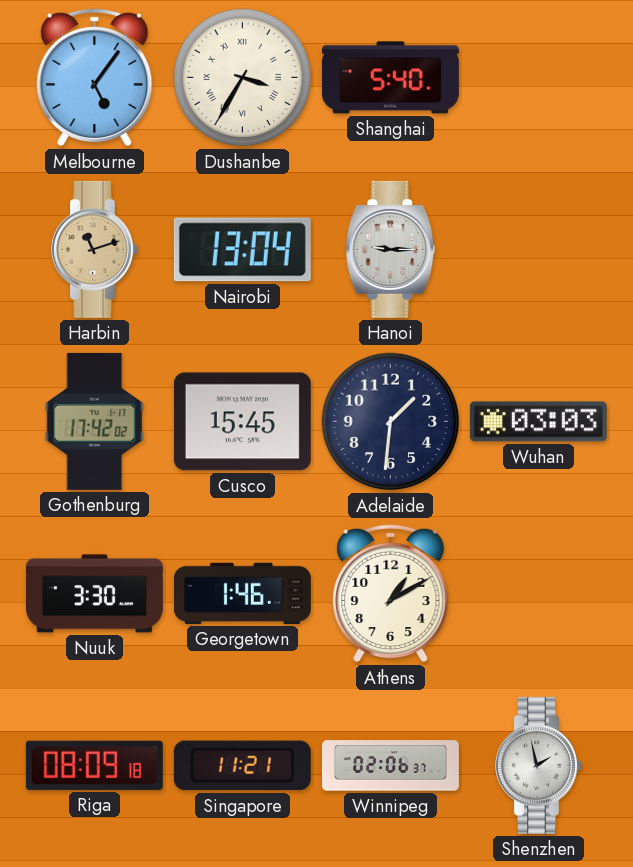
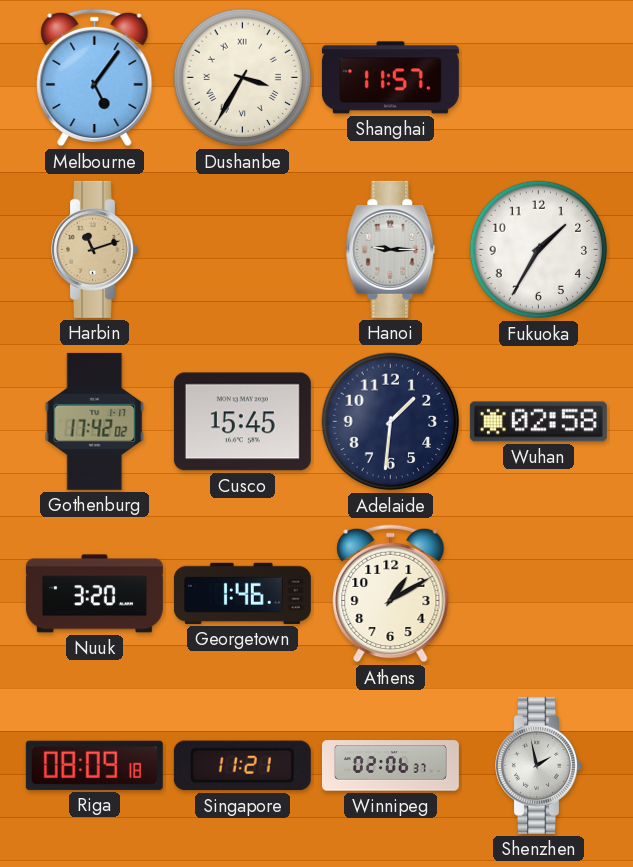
Shanghai: 5:40 -> 11:57 (390, 78)
Nairobi: 13:04 -> none (242, 250)
Fukuoka: none -> 1:35 (539, 250)
Wuhan: 03:03 -> 02:58 (538, 422)
Nuuk: 3:30 -> 3:20 (94, 594)
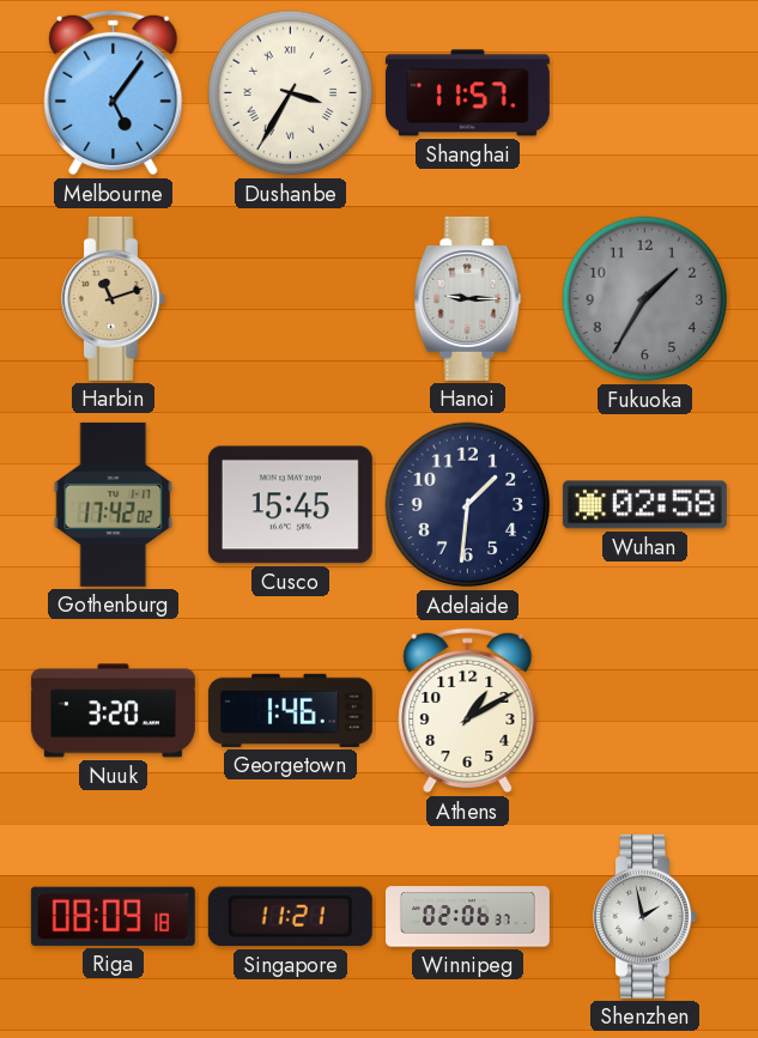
Fukuoka dial: white -> grey (645, 299)
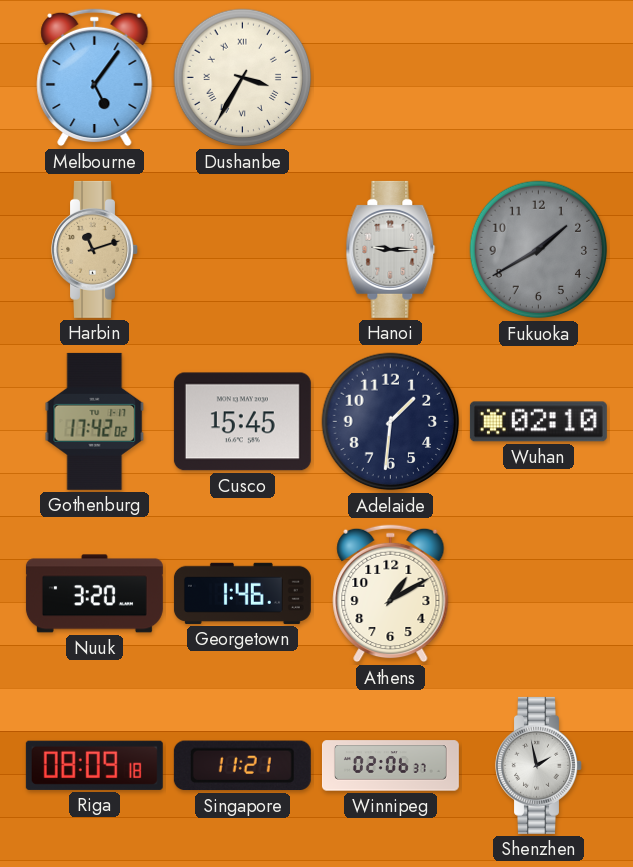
Shanghai: 11:57 -> none (467, 93)
Fukuoka: 1:35 -> 1:40 (539, 250)
Wuhan: 02:58 -> 02:10 (538, 422)
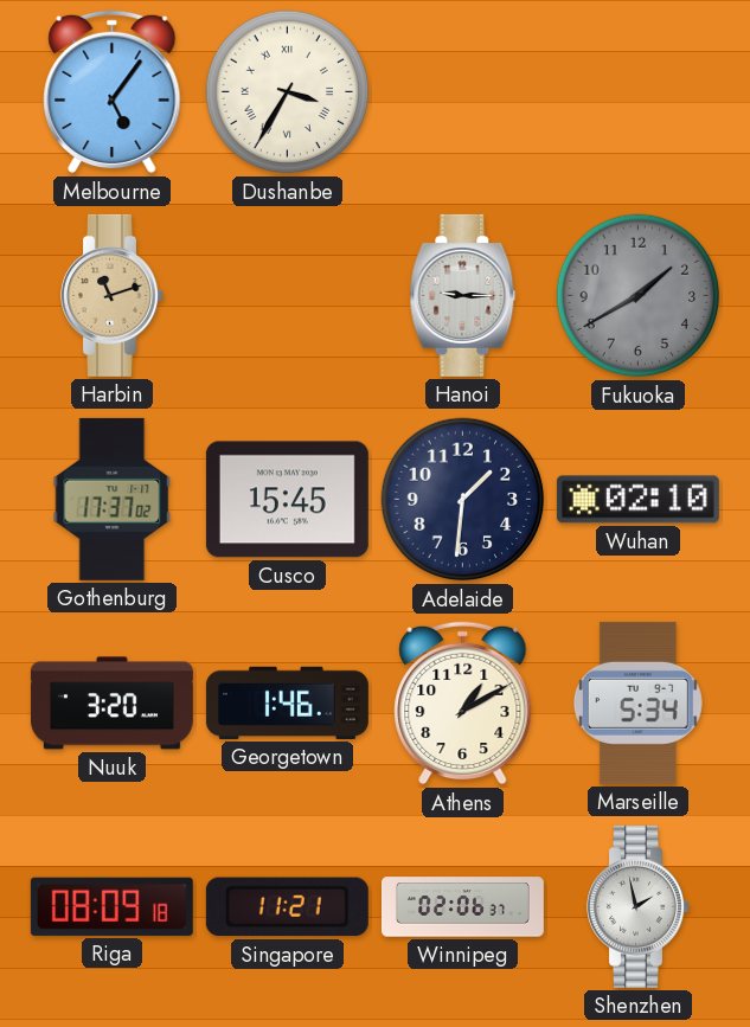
Gothenburg: 17:42 -> 17:37 (113, 499)
Marseille: none -> 5:34 (637, 702)
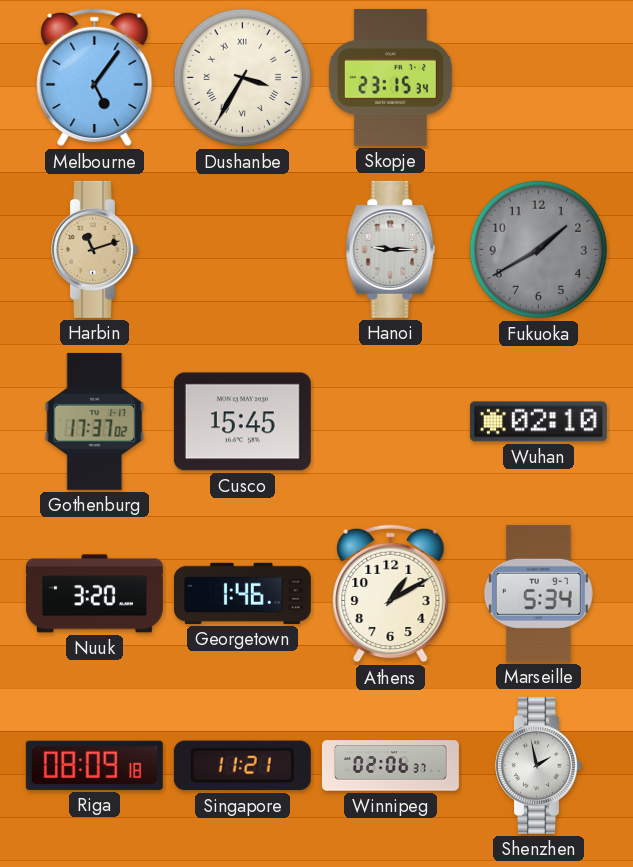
Skopje: none -> 23:15 (390, 77)
Adelaide: 1:31 -> none (463, 500)
